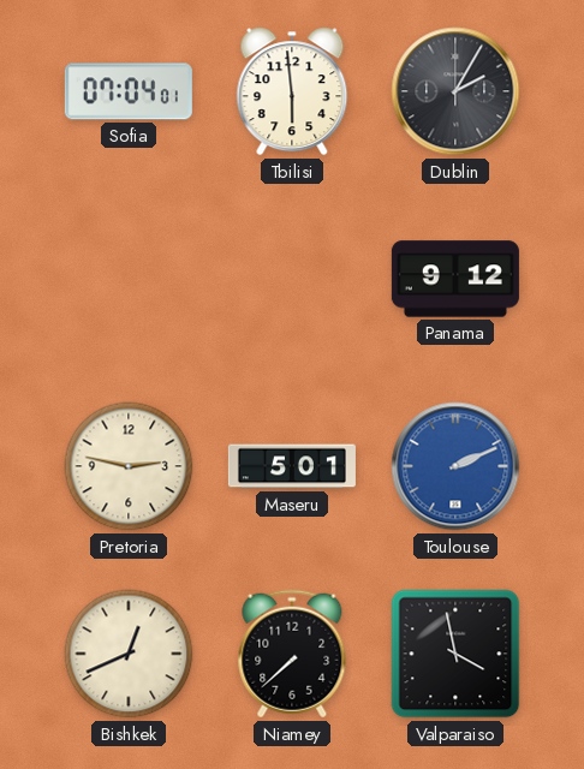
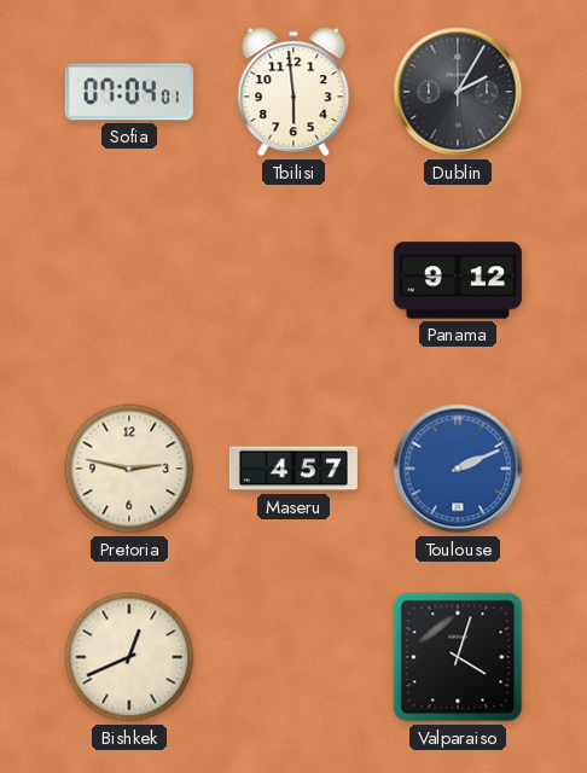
Maseru: 5:01 -> 4:57 (293, 469)
Niamey: 7:38 -> none (292, 654)
Valparaiso: 3:58 -> 4:03 (458, 657)
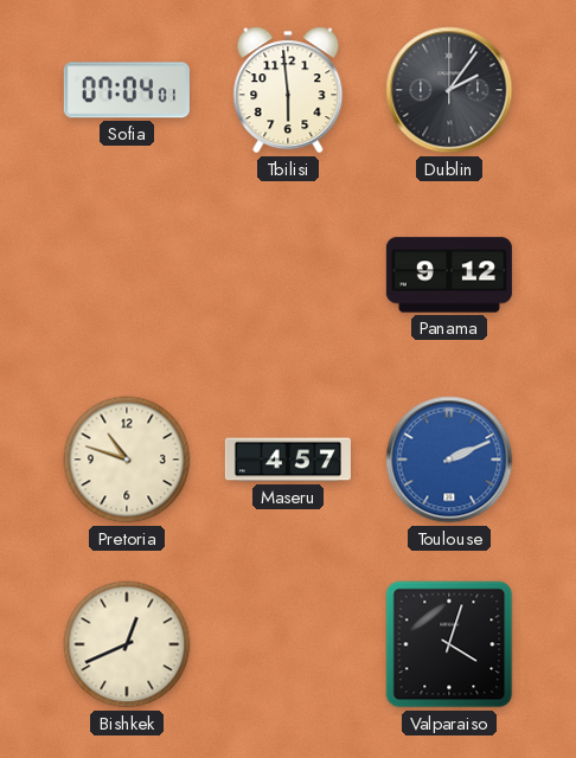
Dublin: 2:05 -> 2:06 (449, 90)
Pretoria: 2:47 -> 10:48 (127, 460)
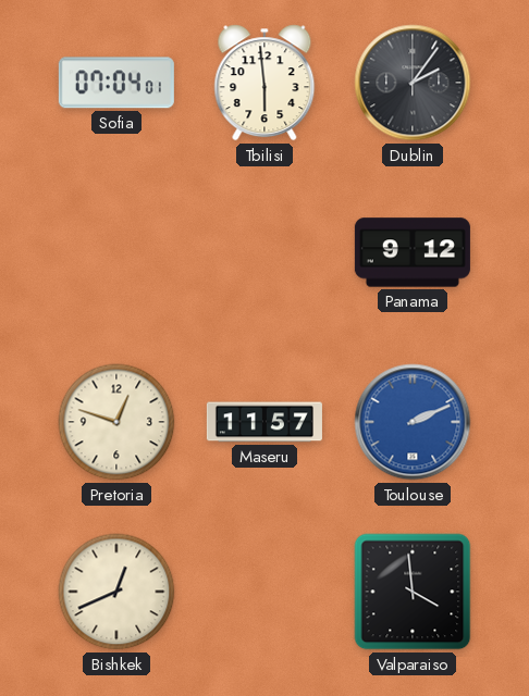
Pretoria: 10:48 -> 12:48 (116, 422)
Maseru: 4:57 -> 11:57 (264, 422)
Valparaiso: 4:03 -> 3:59 (413, 592)
